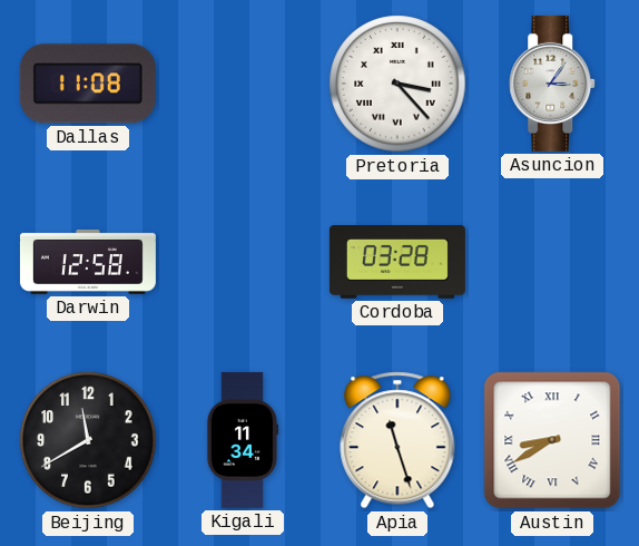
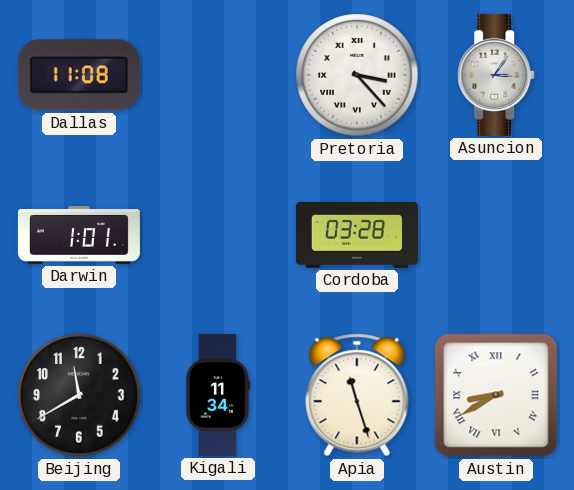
Darwin: 12:58 -> 1:01 (79, 236)
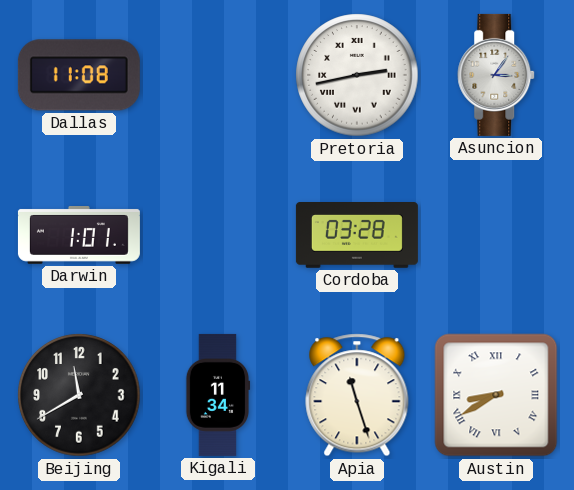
Pretoria: 3:23 -> 2:43 (357, 75)
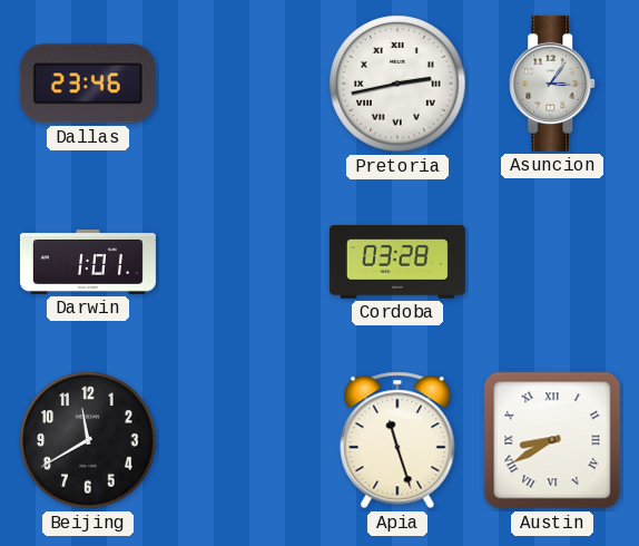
Dallas: 11:08 -> 23:46 (88, 84)
Kigali: 11:34 -> none (218, 395)
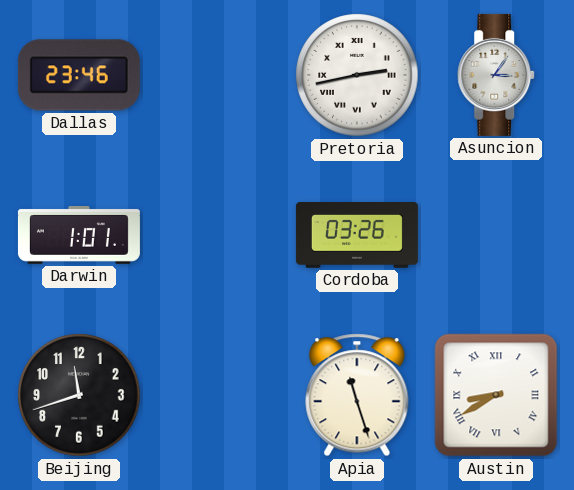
Cordoba: 03:28 -> 03:26 (357, 236)
Beijing: 11:40 -> 11:42 (79, 395)
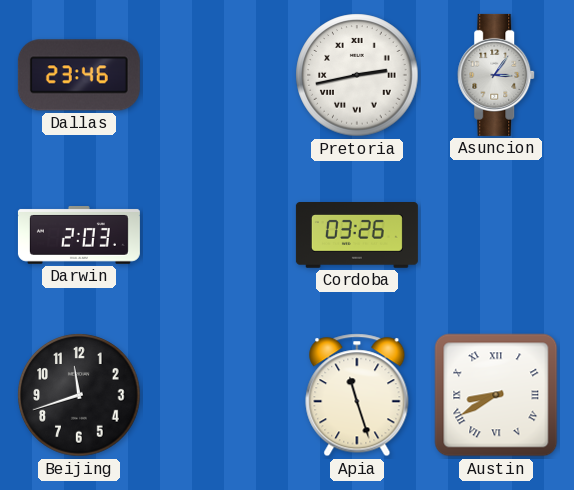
Darwin: 1:01 -> 2:03 (79, 236)
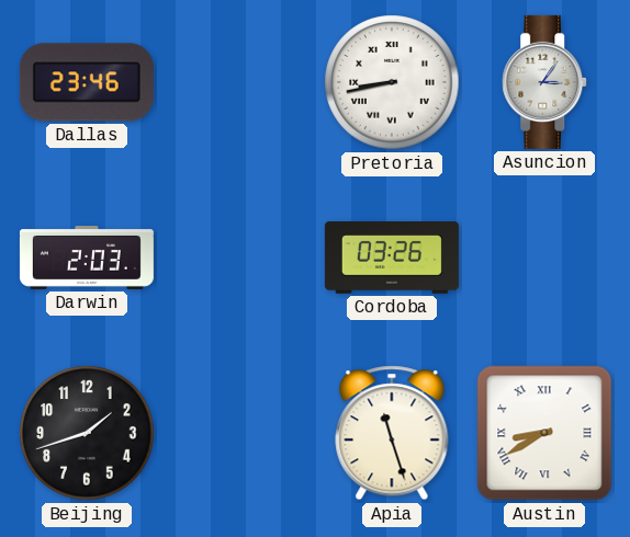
Pretoria: 2:43 -> 8:43 (392, 82)
Beijing: 11:42 -> 1:42 (87, 433)
